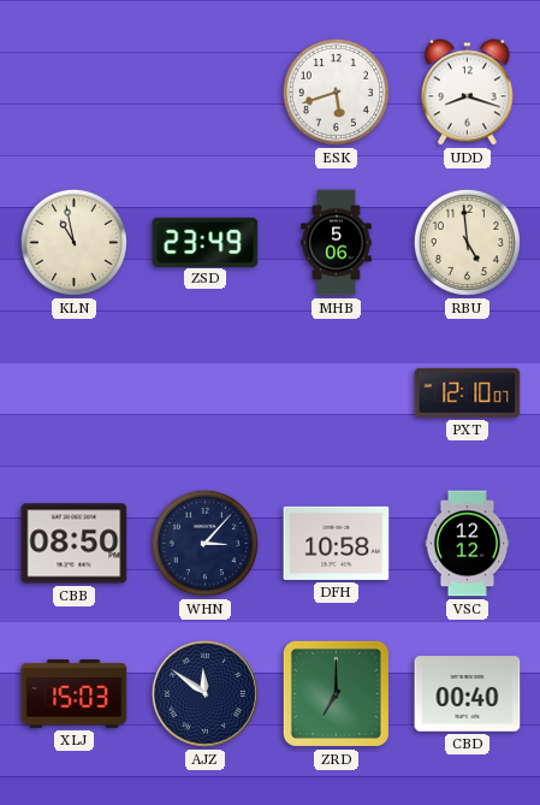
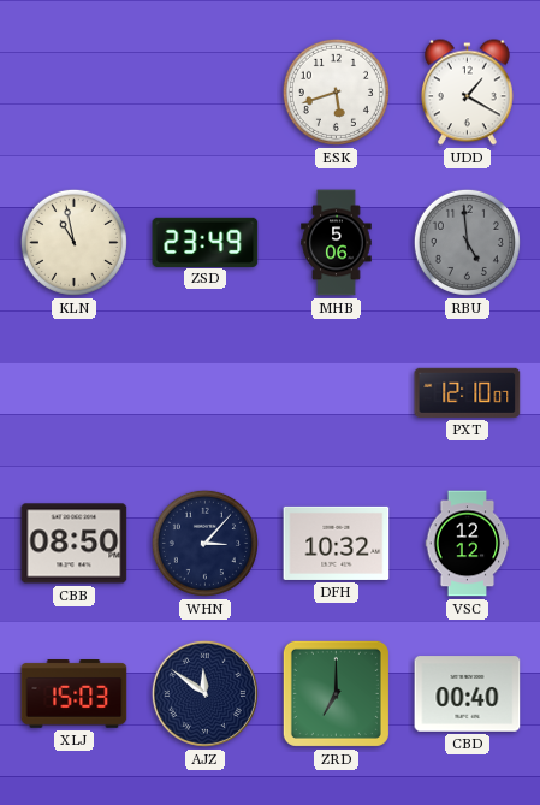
UDD: 8:18 -> 1:20 (467, 93)
RBU dial: cream -> grey (467, 242)
DFH: 10:58 -> 10:32 (337, 543)
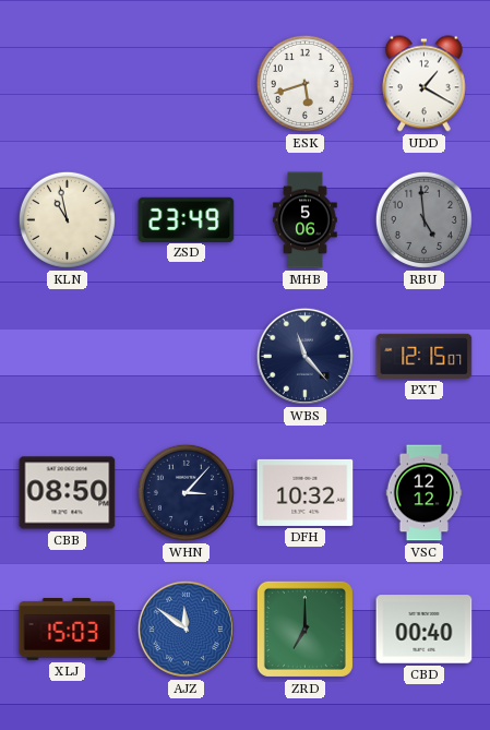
WBS: none -> 11:23 (304, 356)
PXT: 12:10 -> 12:15 (425, 356)
AJZ dial: navy -> blue (186, 629)
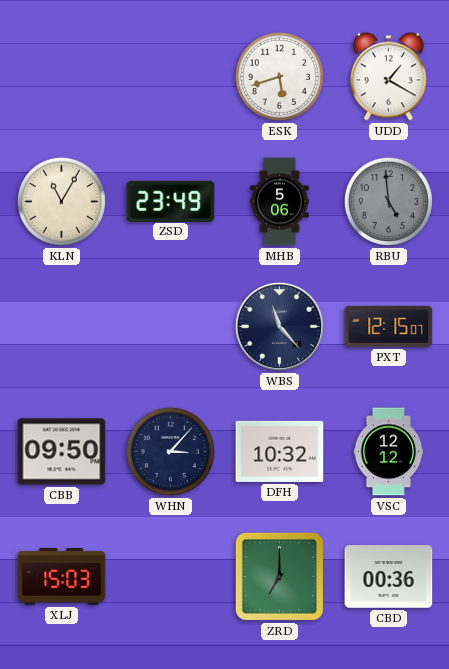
KLN: 10:58 -> 11:05 (61, 201)
CBB: 08:50 -> 09:50 (62, 452)
AJZ: 11:51 -> none (186, 629)
CBD: 00:40 -> 00:36 (389, 577)
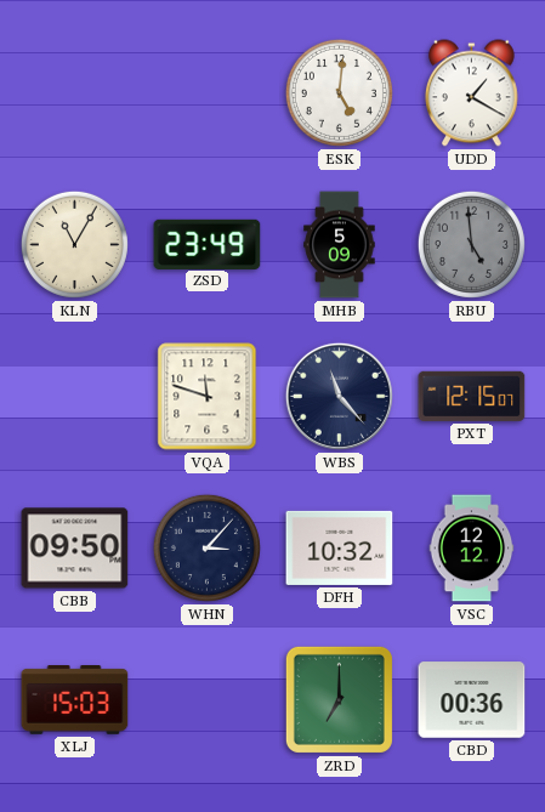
ESK: 5:42 -> 5:01 (339, 92)
MHB: 5:06 -> 5:09 (340, 245)
VQA: none -> 11:48 (208, 397)
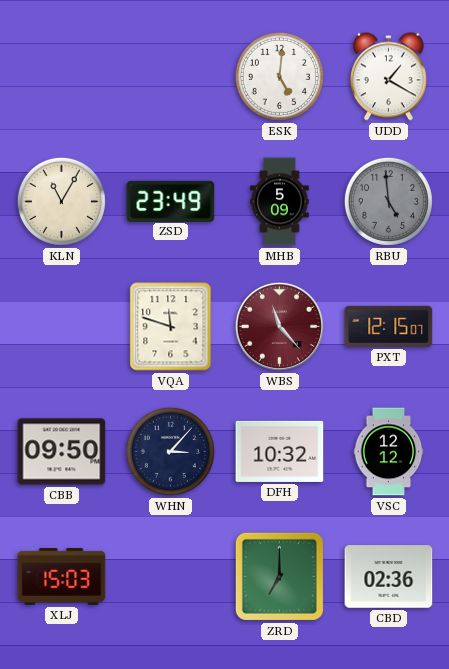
WBS dial: navy -> burgundy (279, 326)
CBD: 00:36 -> 02:36 (389, 577)
